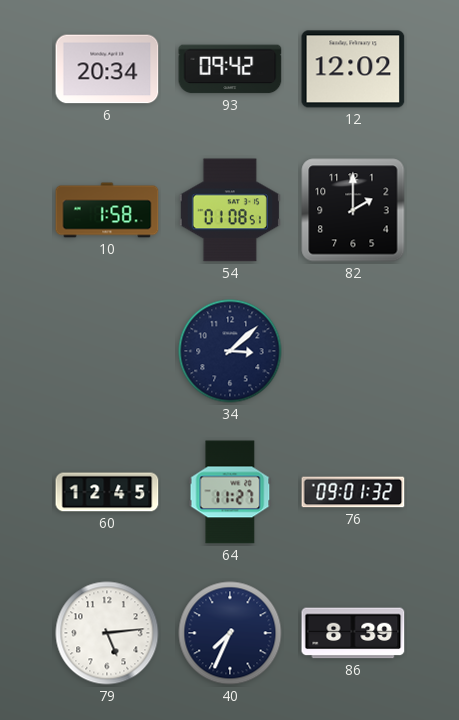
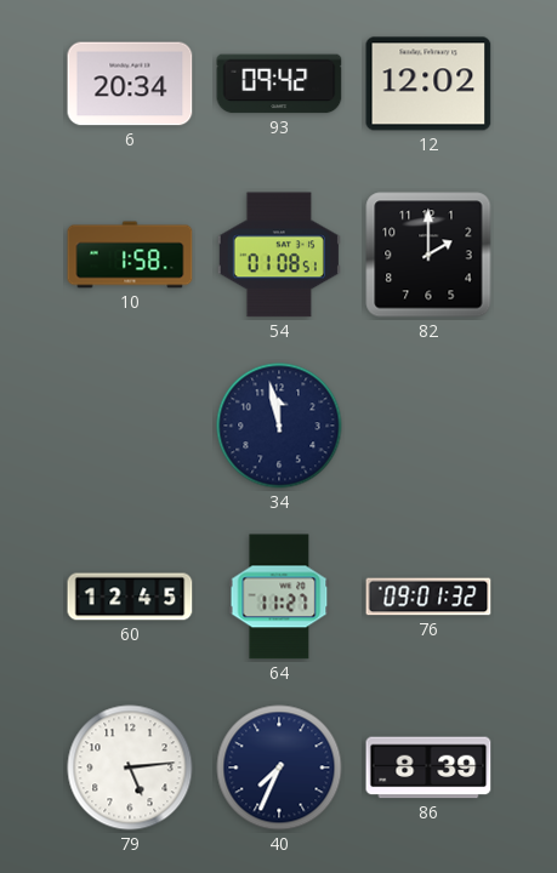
34: 3:08 -> 11:58 (279, 426)
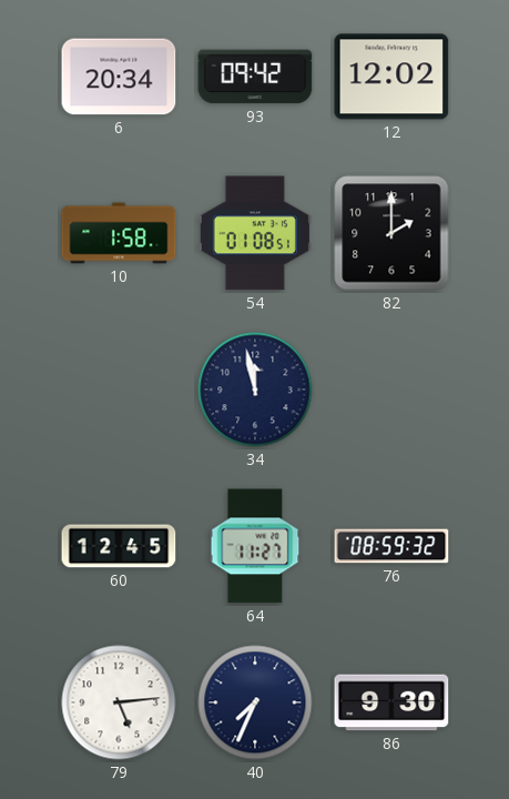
76: 09:01 -> 08:59 (391, 546)
86: 8:39 -> 9:30 (391, 702)
